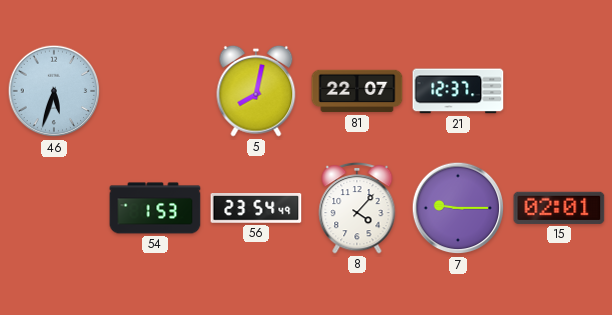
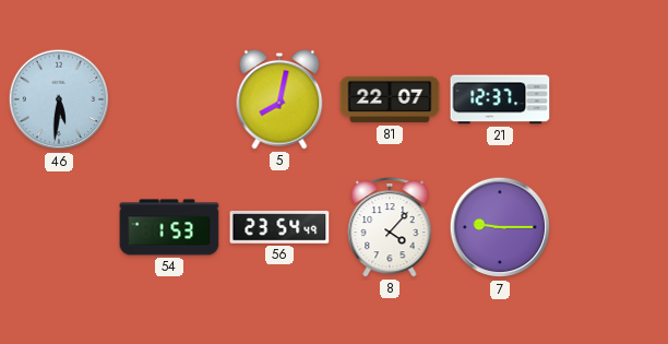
46: 5:33 -> 5:31 (59, 99)
15: 02:01 -> none (559, 208)
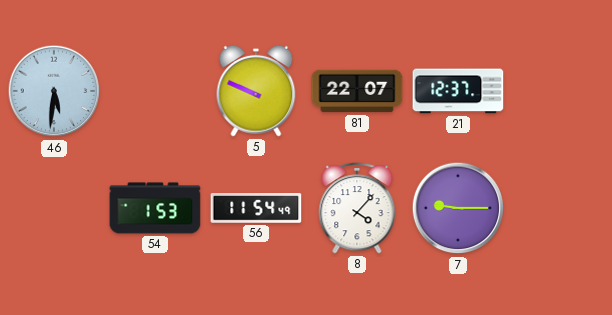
5: 8:02 -> 9:49 (256, 91)
56: 23:54 -> 11:54 (256, 209)
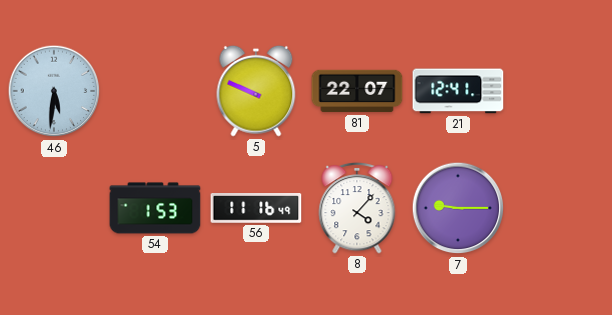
21: 12:37 -> 12:41 (458, 91)
56: 11:54 -> 11:16 (256, 209)
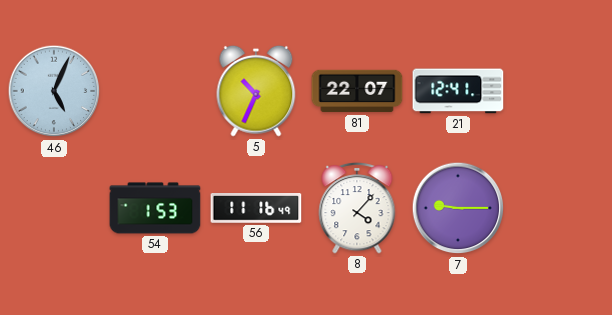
46: 5:31 -> 5:04 (54, 91)
5: 9:49 -> 10:34 (256, 91)
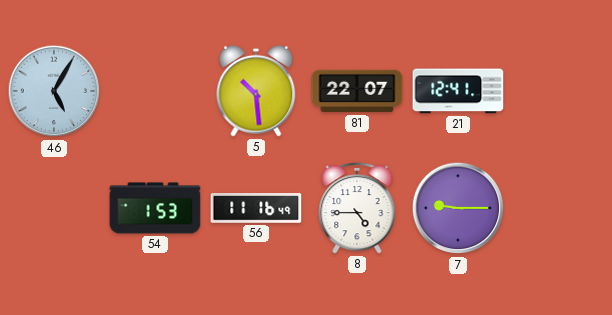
46: 5:04 -> 5:05 (54, 91)
5: 10:34 -> 10:29 (256, 91)
8: 4:07 -> 4:45 (357, 208)
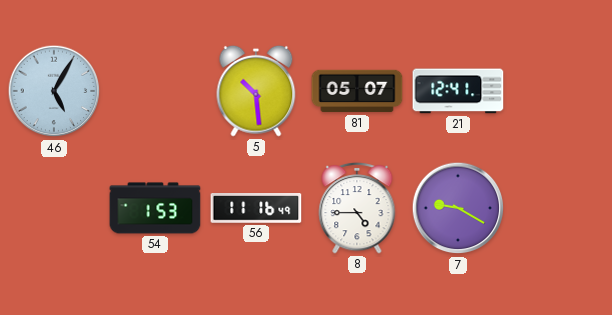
81: 22:07 -> 05:07 (357, 91)
7: 9:15 -> 9:20 (458, 208)
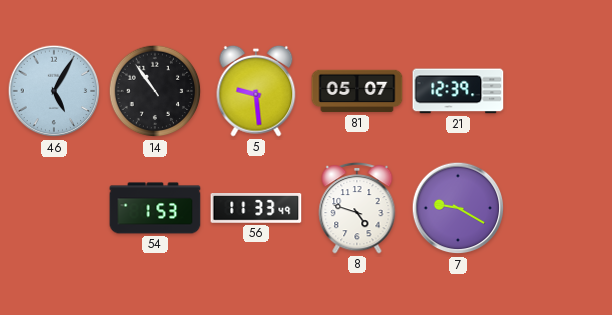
14: none -> 10:54 (155, 91)
5: 10:29 -> 9:29 (256, 91)
21: 12:41 -> 12:39 (458, 91)
56: 11:16 -> 11:33 (256, 209)
8: 4:45 -> 4:48 (357, 208)
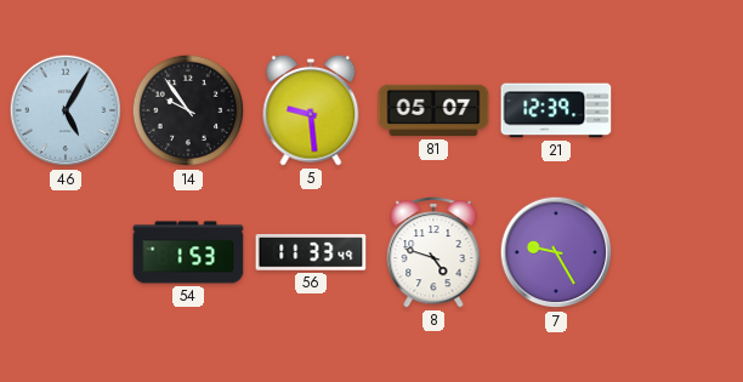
14: 10:54 -> 9:54 (188, 110)
7: 9:20 -> 9:25 (556, 252)
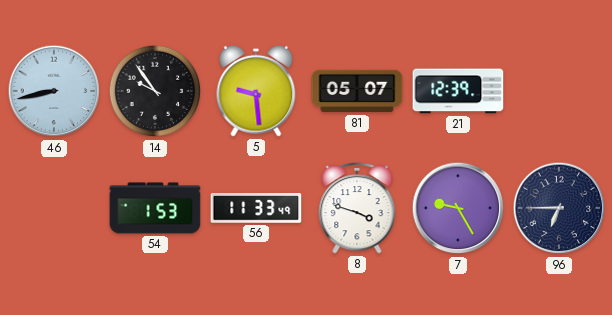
46: 5:05 -> 8:43 (54, 91)
8: 4:48 -> 3:48 (357, 208)
96: none -> 6:45 (559, 208)
